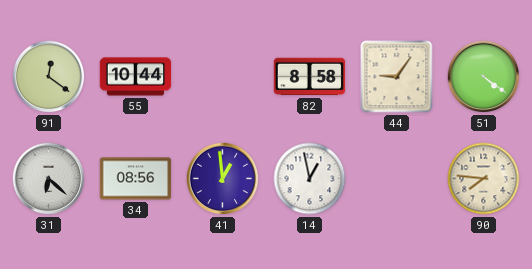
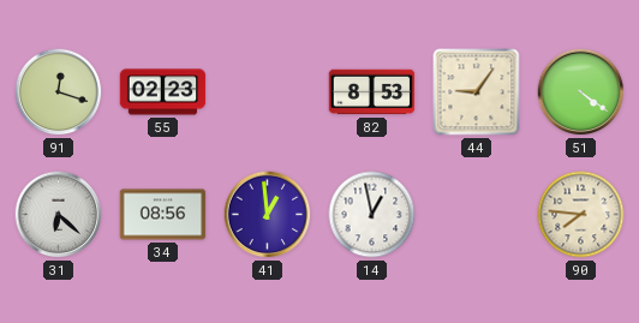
91: 12:21 -> 12:18 (59, 92)
55: 10:44 -> 02:23 (163, 92)
82: 8:58 -> 8:53 (372, 92)
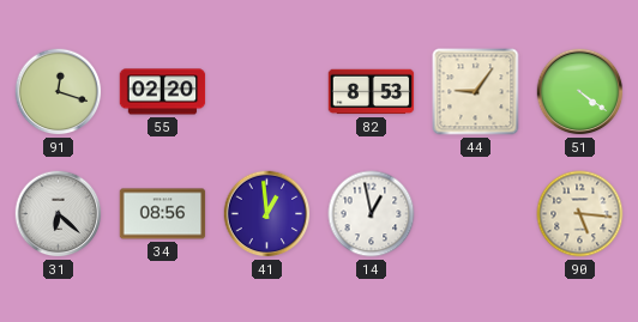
55: 02:23 -> 02:20 (163, 92)
90: 7:46 -> 5:16 (580, 214)
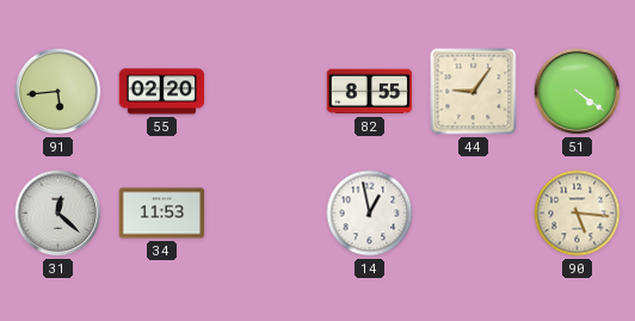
91: 12:18 -> 5:44 (58, 92)
82: 8:53 -> 8:55 (370, 92)
31: 6:22 -> 12:22 (58, 214)
34: 08:56 -> 11:53 (162, 214)
41: 12:59 -> none (267, 214)
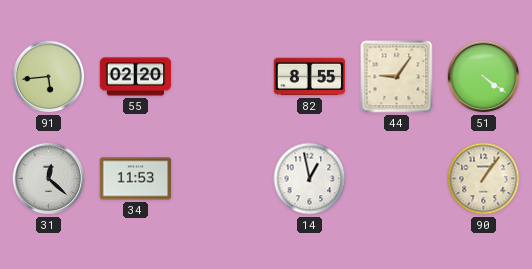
90: 5:16 -> 1:06 (484, 179)
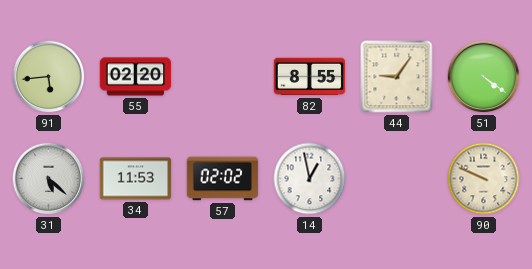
31: 12:22 -> 5:22 (49, 179)
57: none -> 02:02 (223, 179)
90: 1:06 -> 9:49 (484, 179)
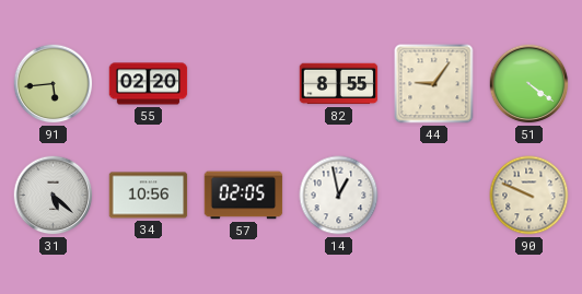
34: 11:53 -> 10:56 (149, 196)
57: 02:02 -> 02:05 (244, 196)
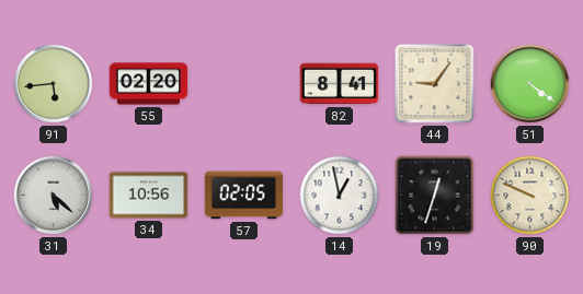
82: 8:55 -> 8:41 (340, 84)
19: none -> 12:33 (435, 196)
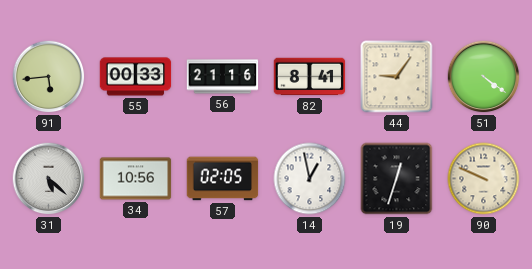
55: 02:20 -> 00:33 (136, 77)
56: none -> 21:16 (223, 77)
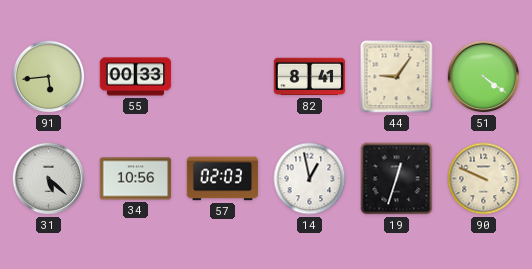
56: 21:16 -> none (223, 77)
57: 02:05 -> 02:03 (223, 179)
